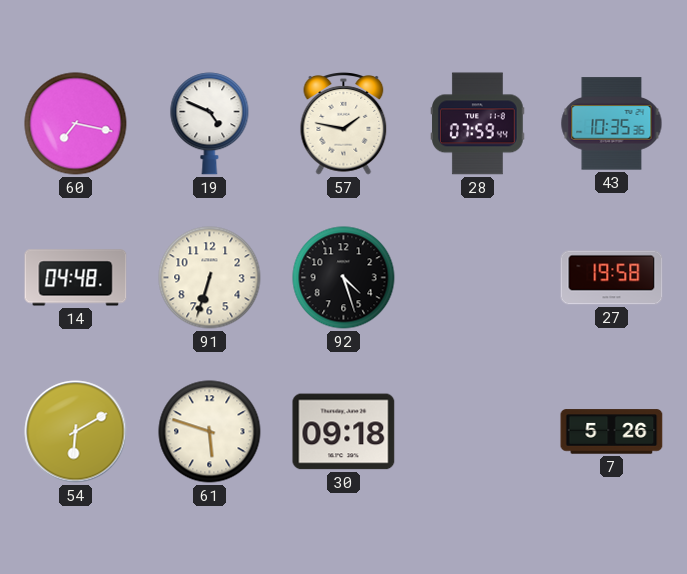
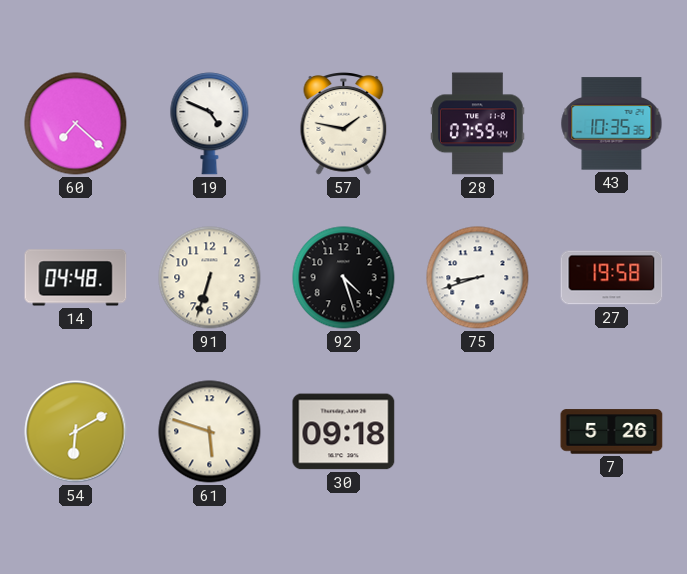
60: 7:17 -> 7:22 (76, 124)
75: none -> 8:42 (478, 278)
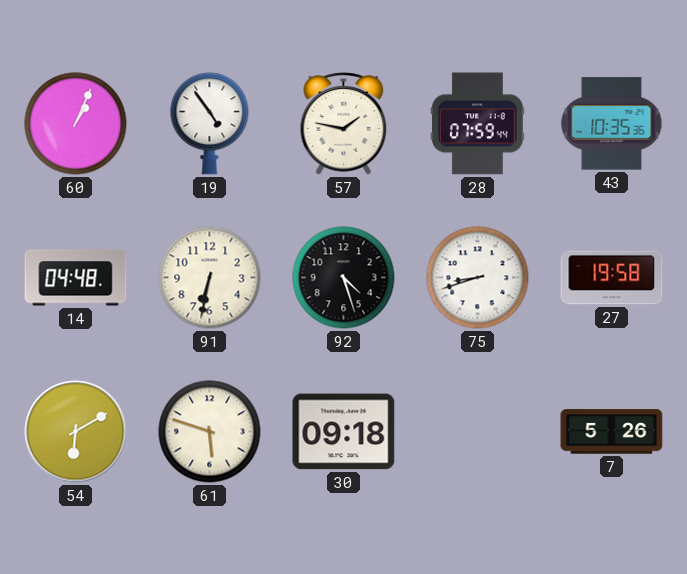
60: 7:22 -> 1:04 (76, 124)
19: 4:49 -> 4:54 (210, 124)
91: 6:33 -> 6:32 (210, 278)
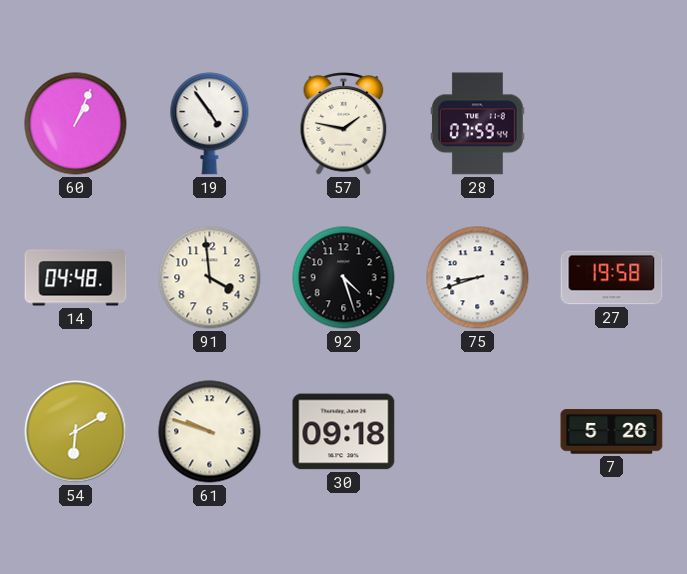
43: 10:35 -> none (612, 124)
91: 6:32 -> 3:59 (210, 278)
61: 5:48 -> 9:48 (210, 432)
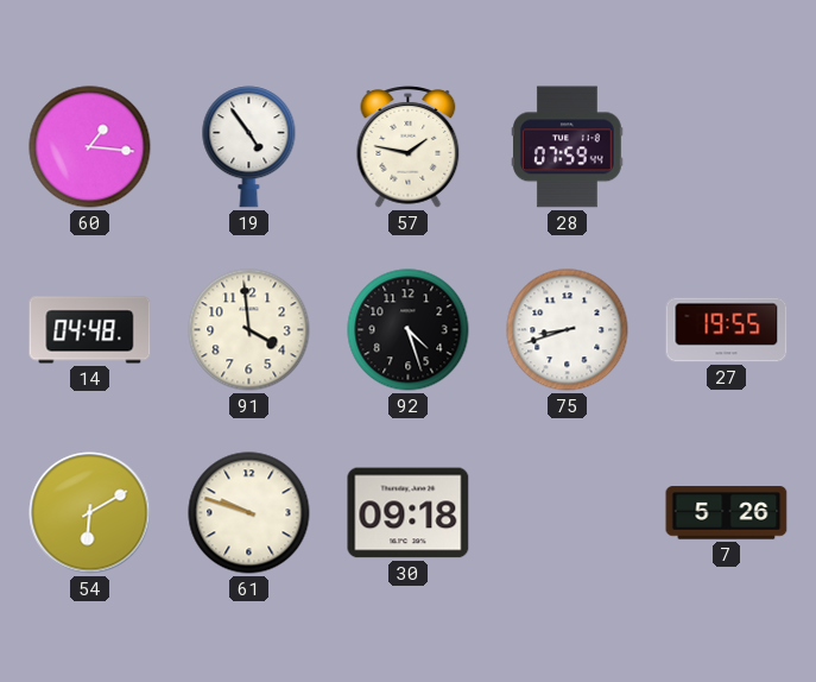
60: 1:04 -> 1:16 (90, 147)
27: 19:58 -> 19:55 (727, 330)
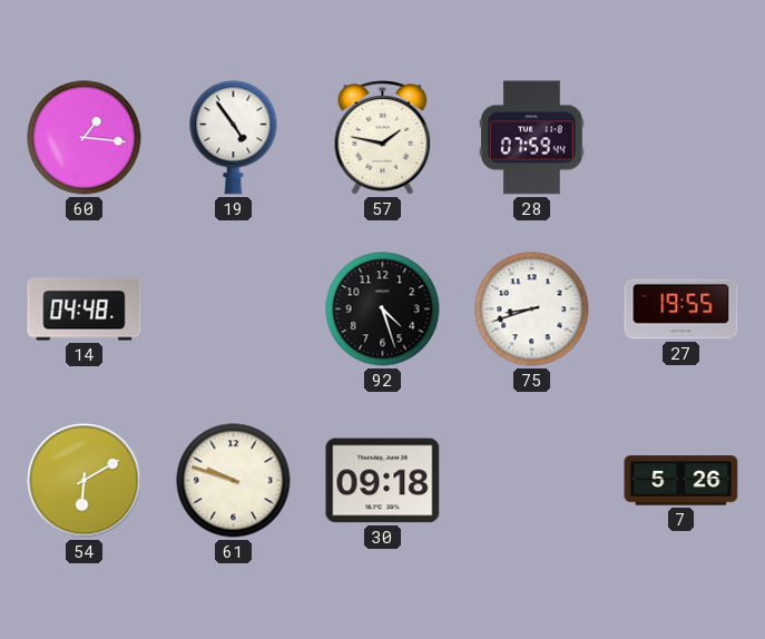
91: 3:59 -> none (249, 330)
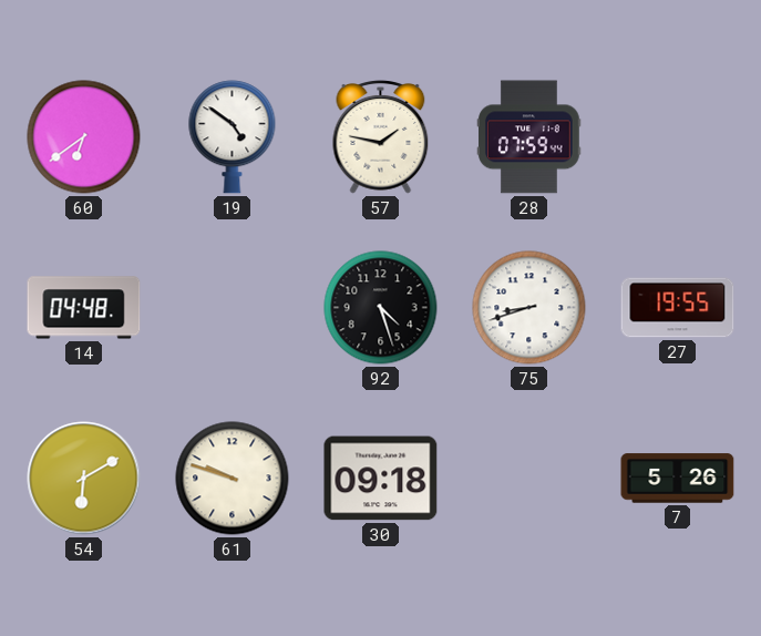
60: 1:16 -> 6:39 (84, 137)
19: 4:54 -> 4:51 (233, 137)
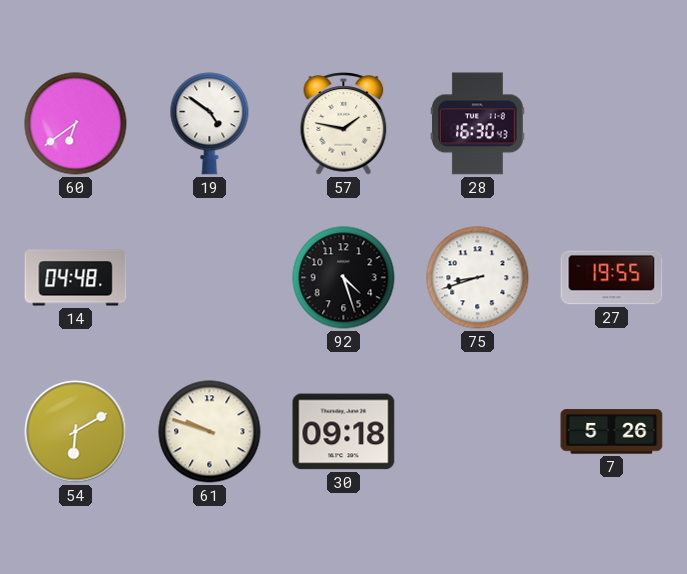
28: 07:59 -> 16:30 (478, 124)
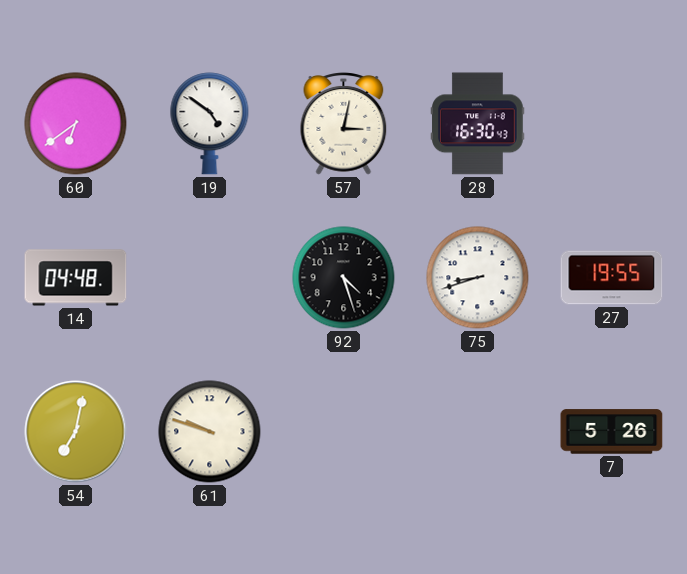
57: 1:47 -> 3:02 (344, 124)
54: 6:10 -> 7:02 (76, 432)
30: 09:18 -> none (344, 432)
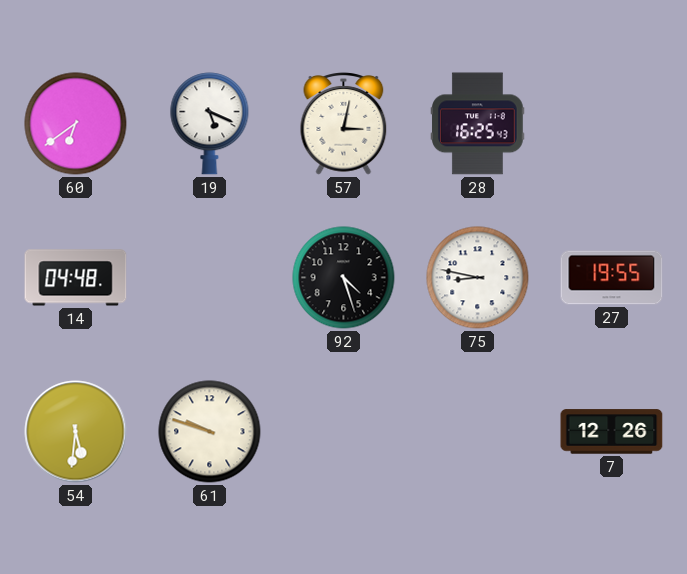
19: 4:51 -> 5:19 (210, 124)
28: 16:30 -> 16:25 (478, 124)
75: 8:42 -> 8:47 (478, 278)
54: 7:02 -> 5:31 (76, 432)
7: 5:26 -> 12:26 (612, 432)
